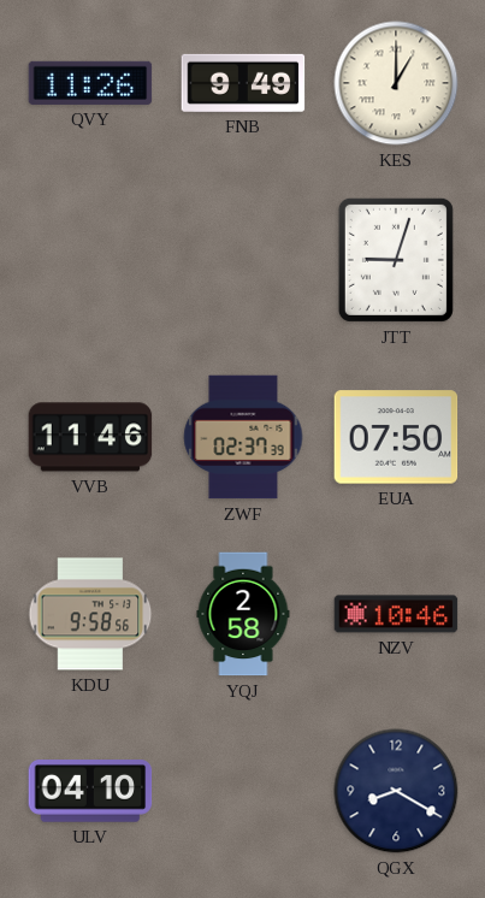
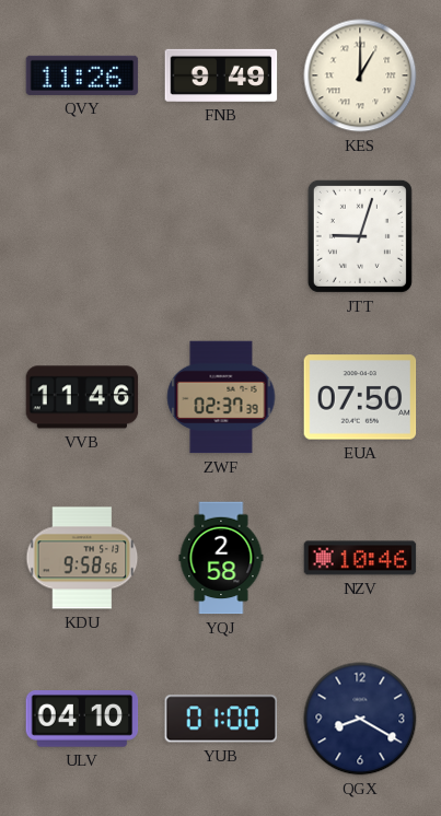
YUB: none -> 01:00 (221, 719)
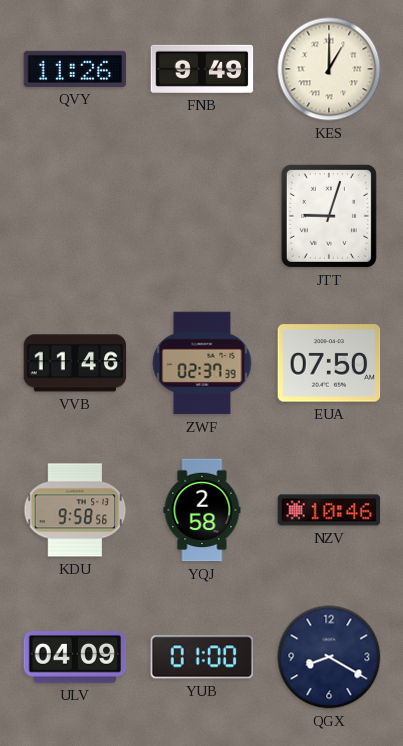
ULV: 04:10 -> 04:09 (75, 658)
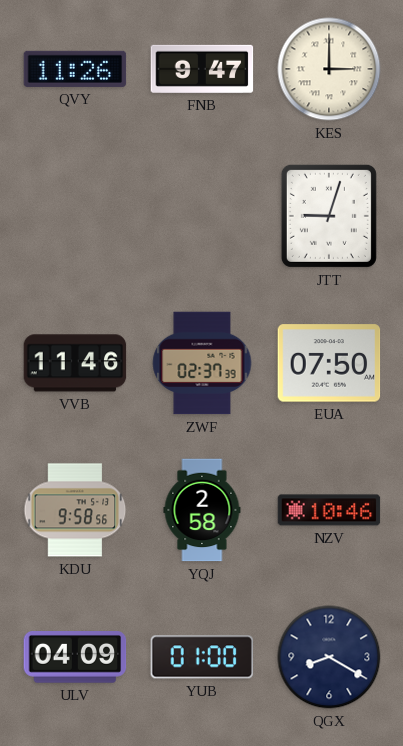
FNB: 9:49 -> 9:47 (202, 69)
KES: 1:00 -> 3:00 (329, 69)
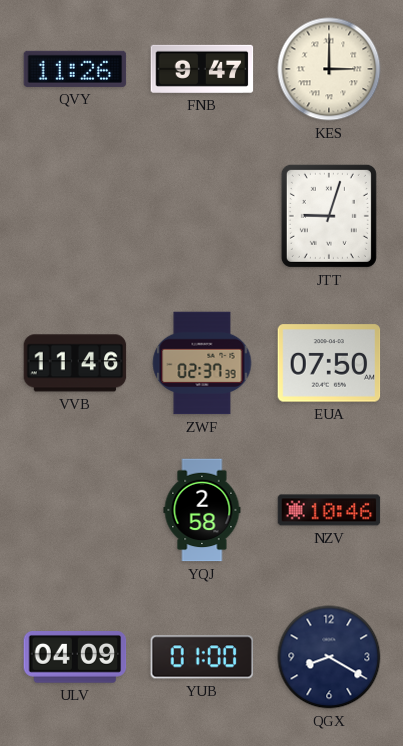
KDU: 9:58 -> none (75, 510)
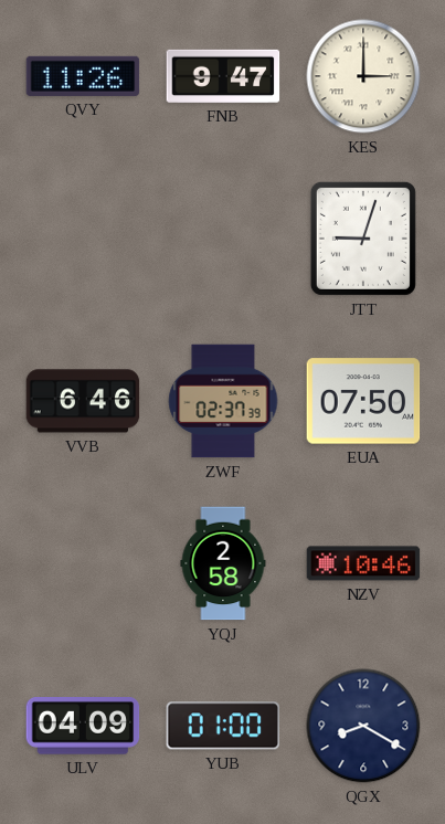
VVB: 11:46 -> 6:46 (83, 401)
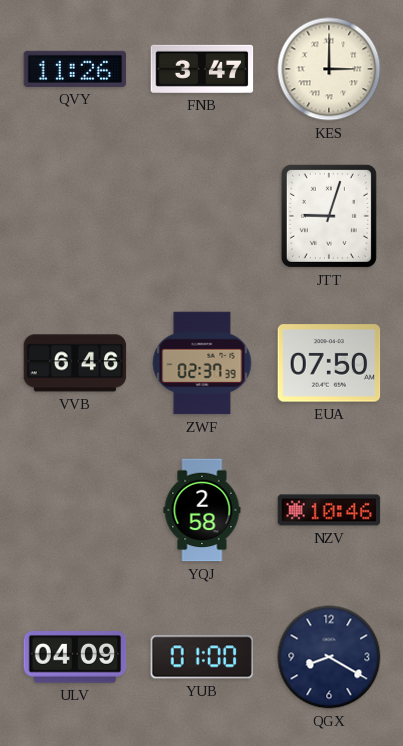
FNB: 9:47 -> 3:47 (202, 69)
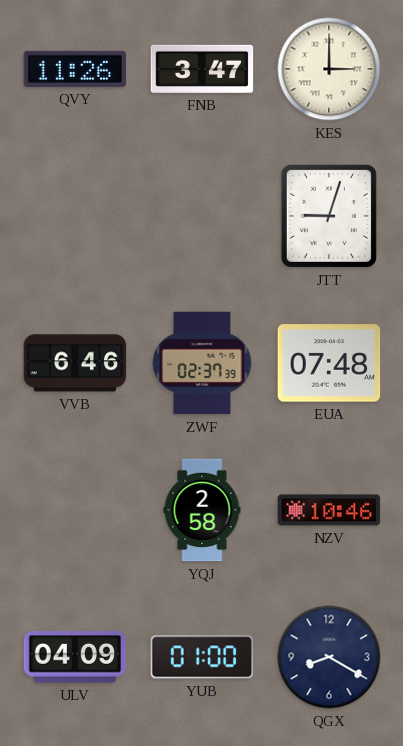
EUA: 07:50 -> 07:48 (329, 363)
